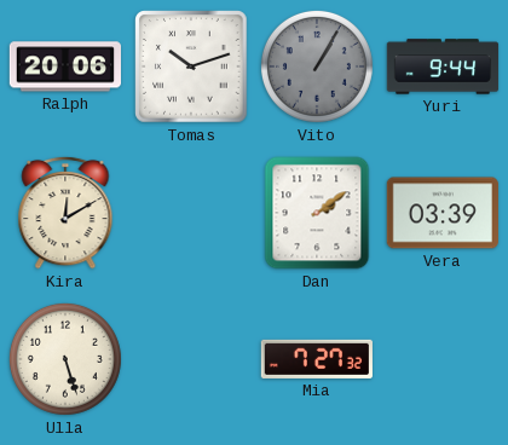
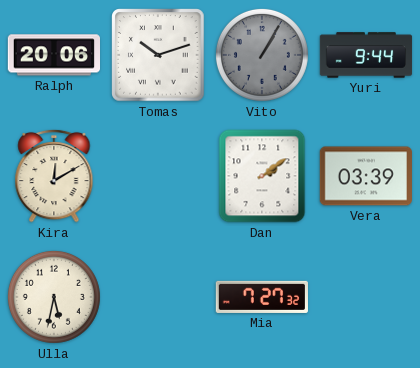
Ulla: 5:27 -> 5:32 (54, 297)
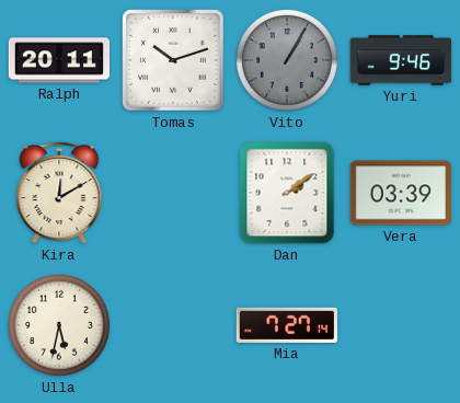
Ralph: 20:06 -> 20:11 (58, 60)
Yuri: 9:44 -> 9:46 (401, 60)
Mia: 7:27:32 -> 7:27:14 (287, 325)
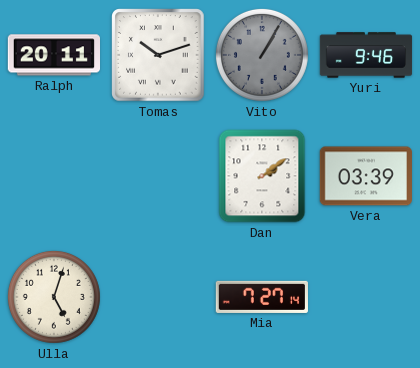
Kira: 12:10 -> none (59, 193)
Ulla: 5:32 -> 5:03 (54, 297)
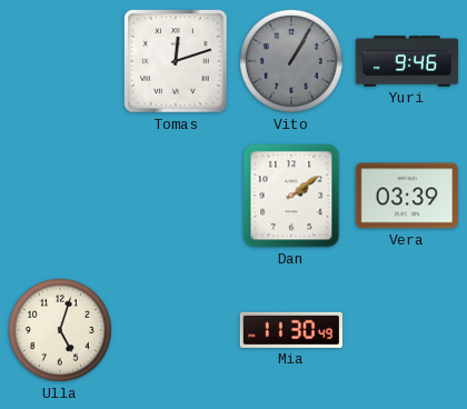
Ralph: 20:11 -> none (53, 55)
Tomas: 10:12 -> 12:12 (176, 61)
Mia: 7:27 -> 11:30 (291, 330)
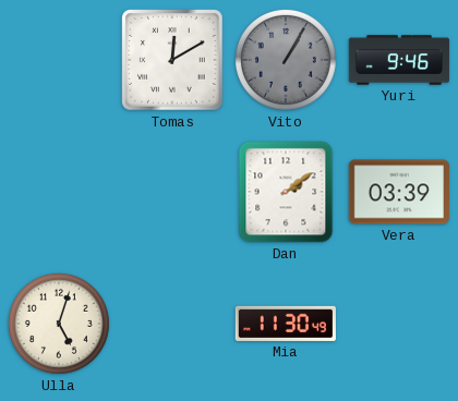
Tomas: 12:12 -> 12:10 (172, 60)
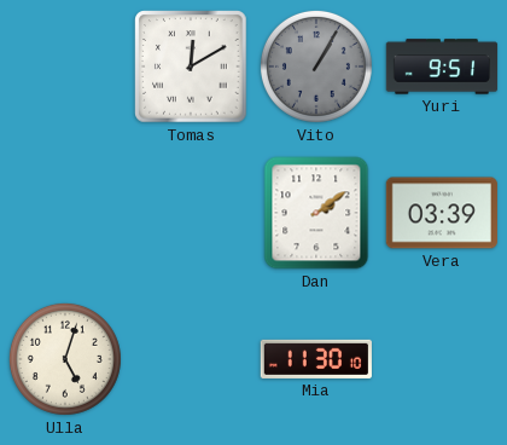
Yuri: 9:46 -> 9:51 (442, 67)
Mia: 11:30:49 -> 11:30:10 (316, 359)
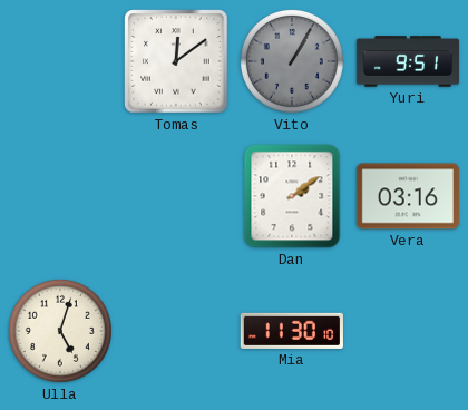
Tomas: 12:10 -> 12:09 (176, 61)
Vera: 03:39 -> 03:16 (408, 196)
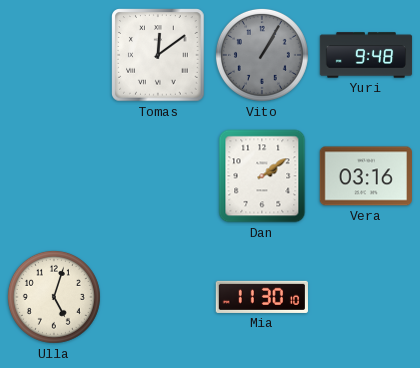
Yuri: 9:51 -> 9:48 (366, 55)
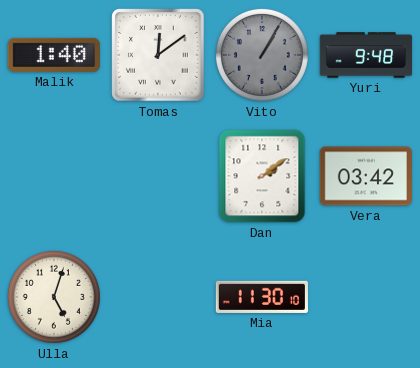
Malik: none -> 1:40 (53, 55)
Vera: 03:16 -> 03:42 (366, 176)
